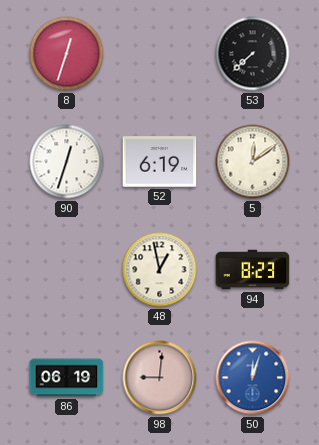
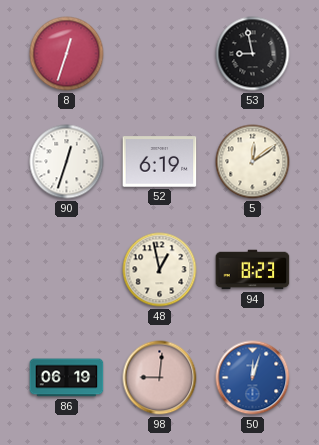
53: 7:38 -> 8:58 (253, 54)
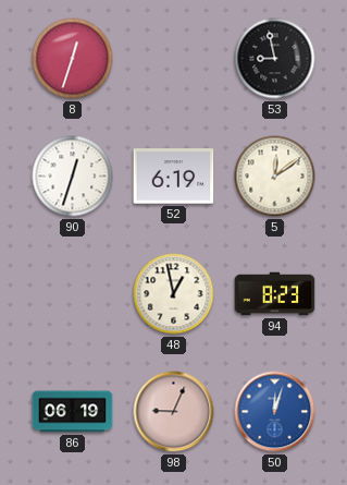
98: 9:01 -> 9:04 (174, 412)
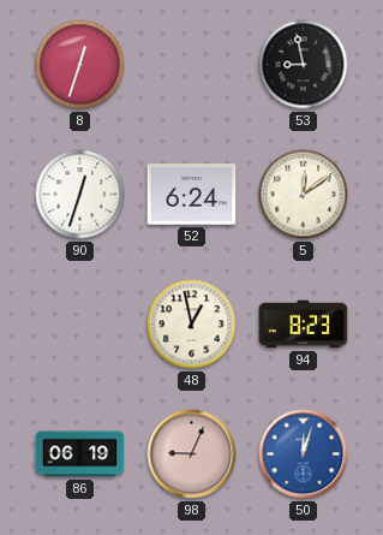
52: 6:19 -> 6:24 (192, 195)
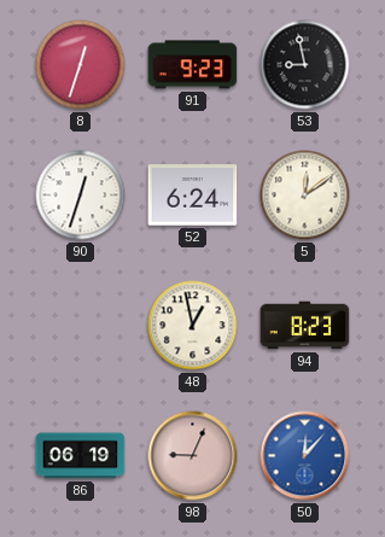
91: none -> 9:23 (193, 65)
50: 12:03 -> 12:07 (305, 456)
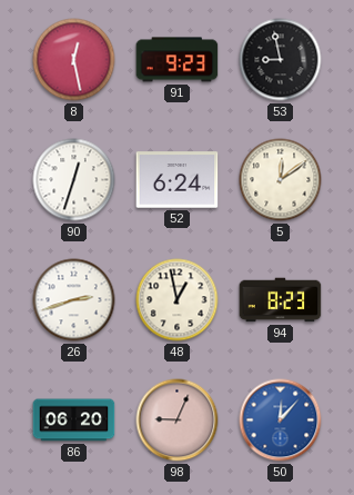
8: 12:33 -> 12:28 (74, 60)
26: none -> 2:42 (74, 300)
86: 06:19 -> 06:20 (74, 420)
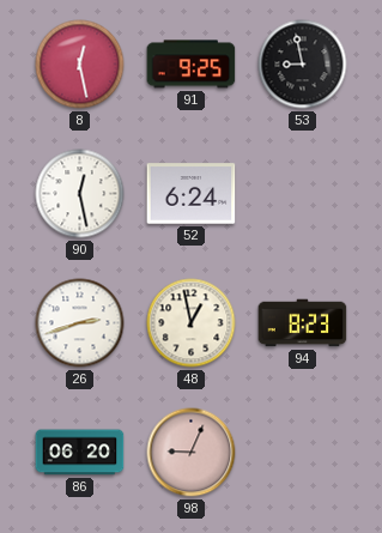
91: 9:23 -> 9:25 (192, 65)
90: 12:33 -> 12:28 (80, 194)
5: 12:09 -> none (281, 180)
50: 12:07 -> none (281, 420)
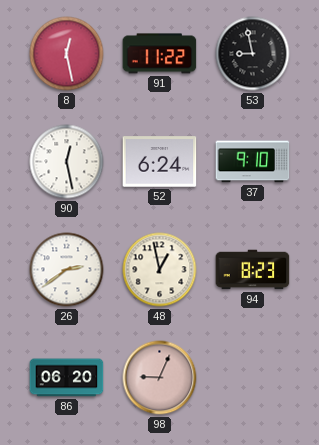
91: 9:25 -> 11:22 (160, 54)
37: none -> 9:10 (253, 162)
26: 2:42 -> 2:39 (67, 270)
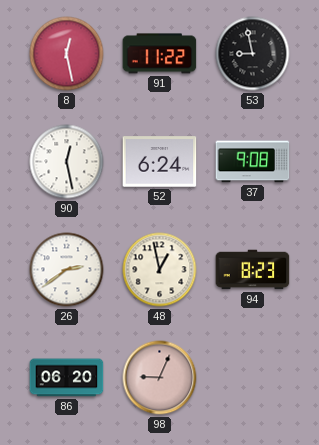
37: 9:10 -> 9:08 (253, 162)
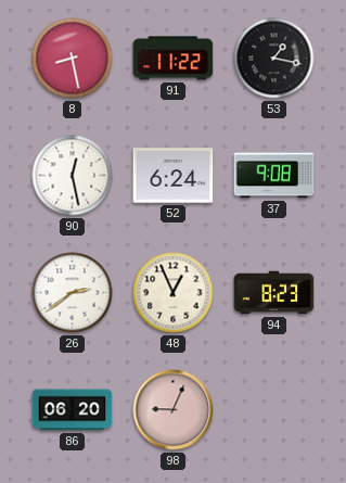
8: 12:28 -> 8:28 (73, 59)
53: 8:58 -> 1:17 (274, 59)
48: 12:58 -> 12:56 (174, 293)
